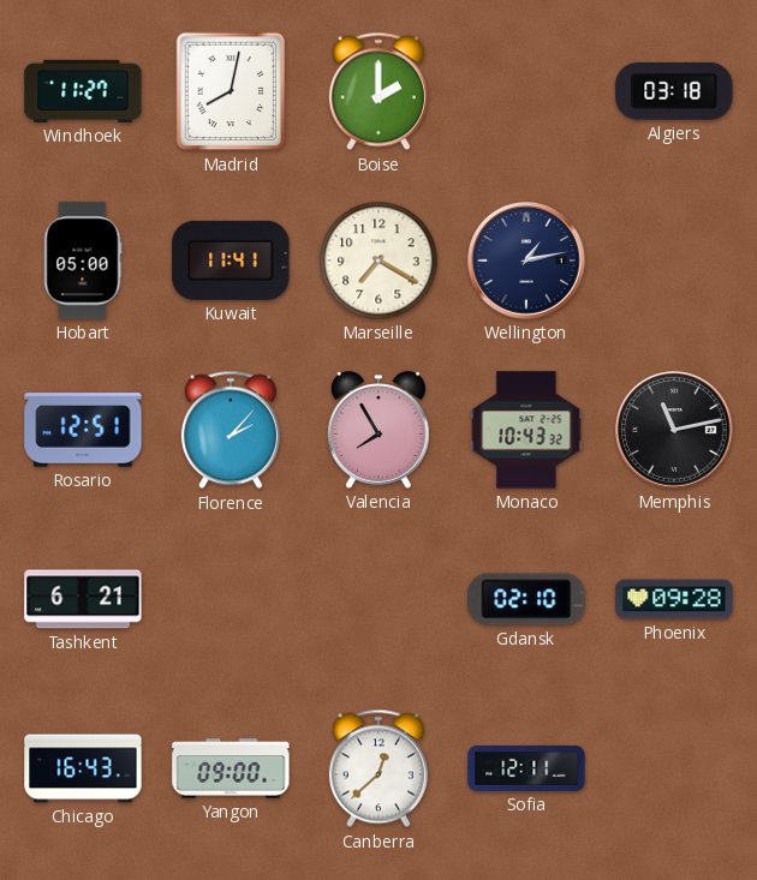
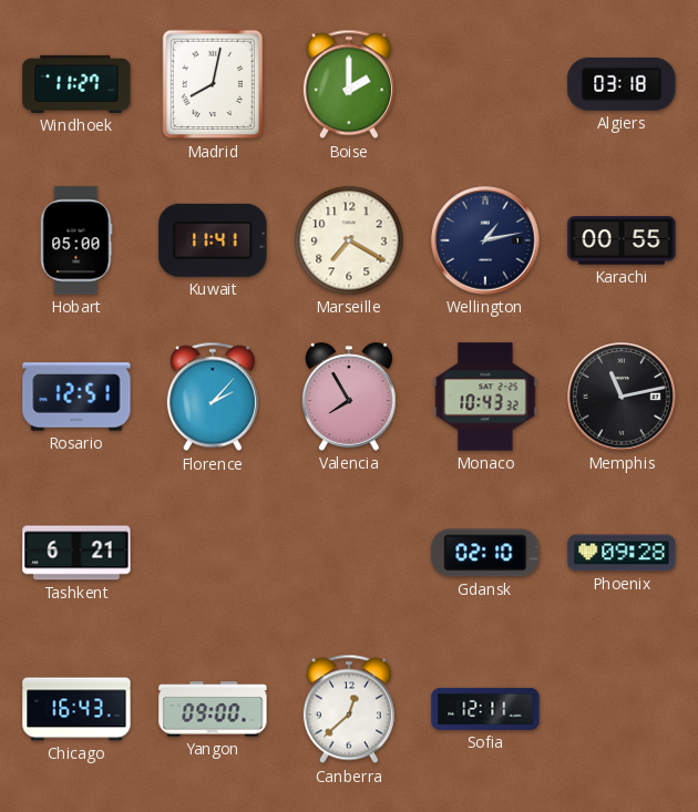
Karachi: none -> 00:55 (622, 240)
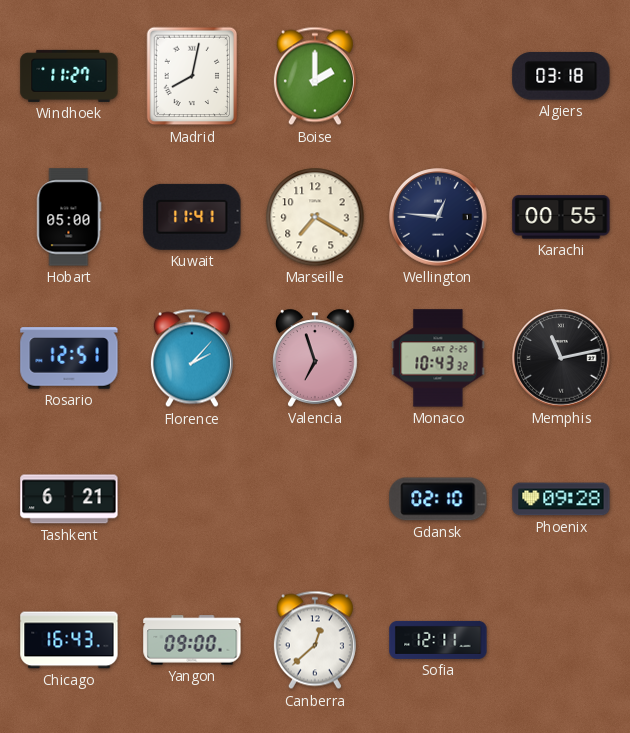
Wellington: 1:13 -> 12:46 (438, 217)
Valencia: 7:55 -> 6:57 (315, 358)
